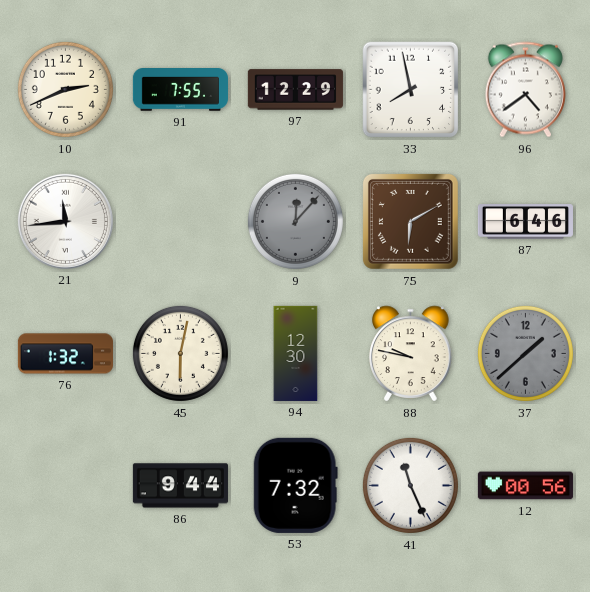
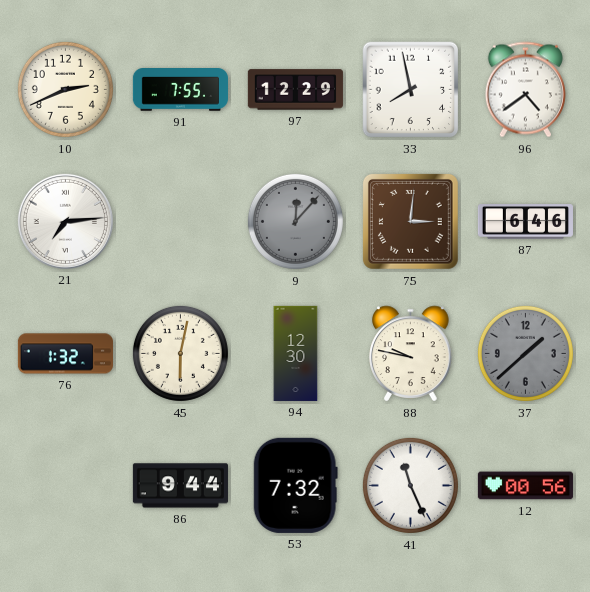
21: 11:44 -> 7:14 (65, 221)
75: 6:10 -> 3:01 (410, 221)
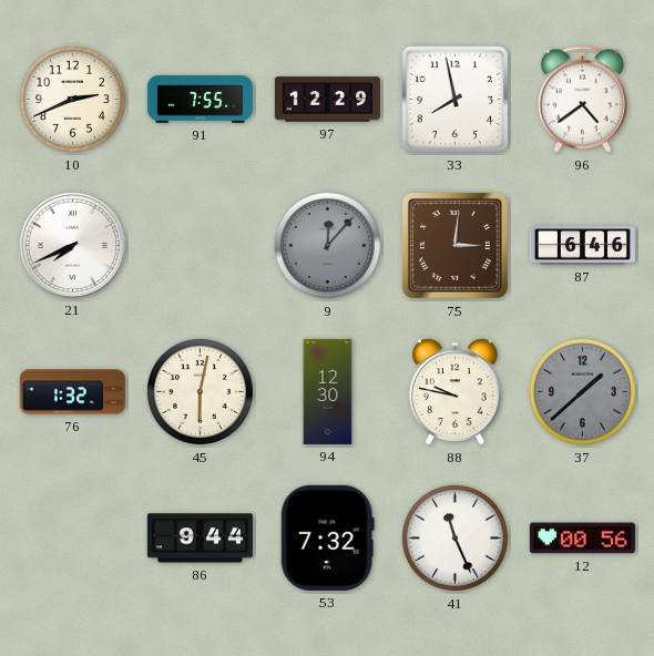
21: 7:14 -> 7:41 (72, 245)
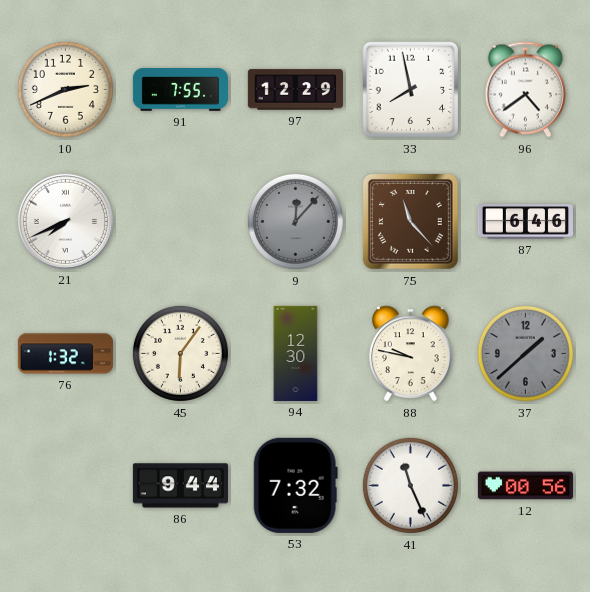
75: 3:01 -> 11:23 (410, 221)
45: 6:02 -> 6:06 (180, 353)
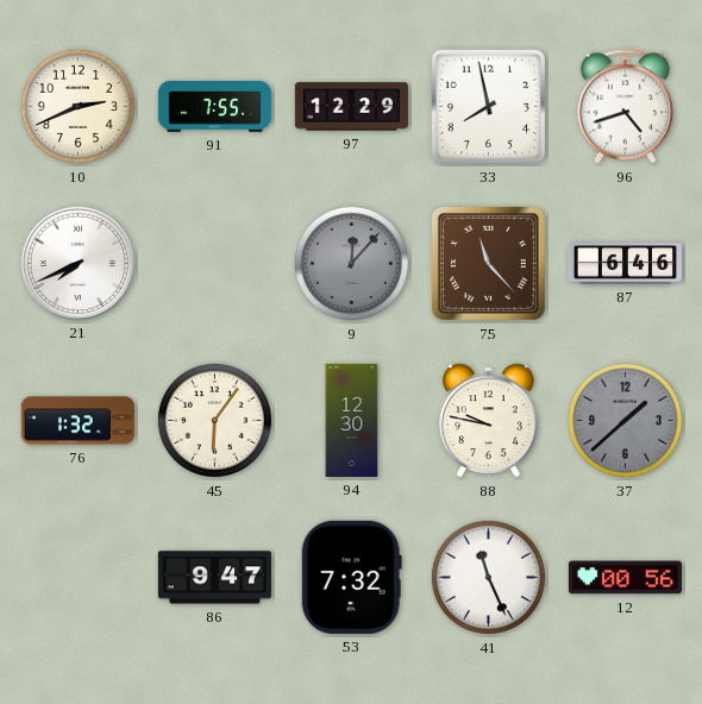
96: 4:39 -> 4:42 (625, 107)
86: 9:44 -> 9:47 (214, 578)
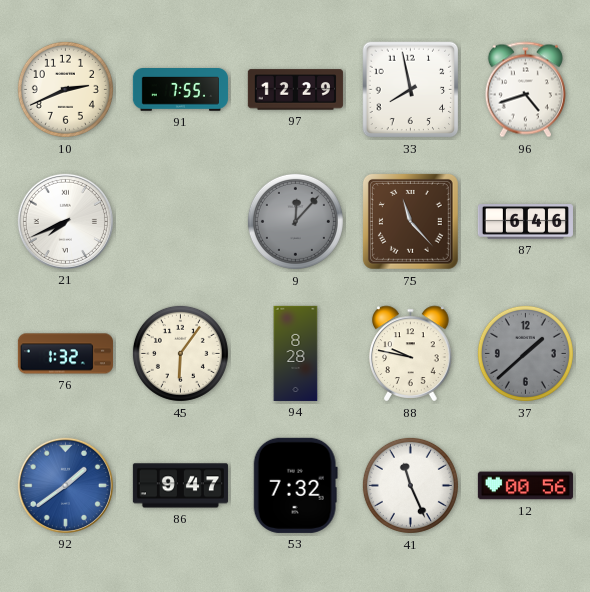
94: 12:30 -> 8:28 (296, 353)
92: none -> 1:39 (65, 485)
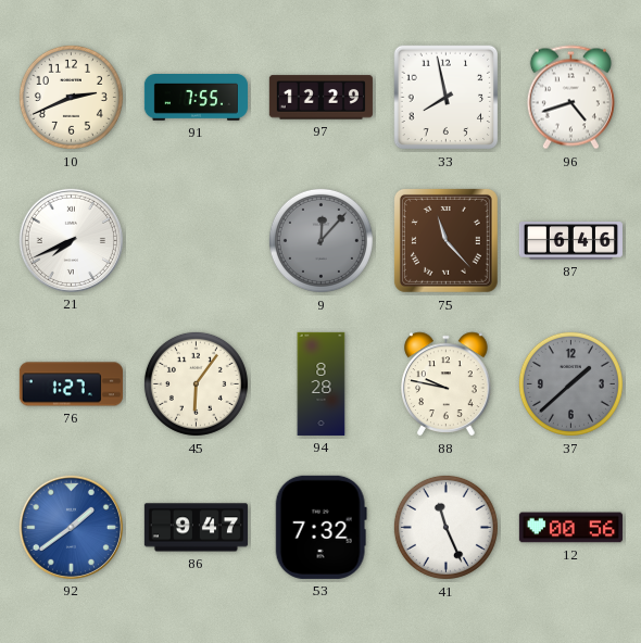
76: 1:32 -> 1:27 (71, 384)
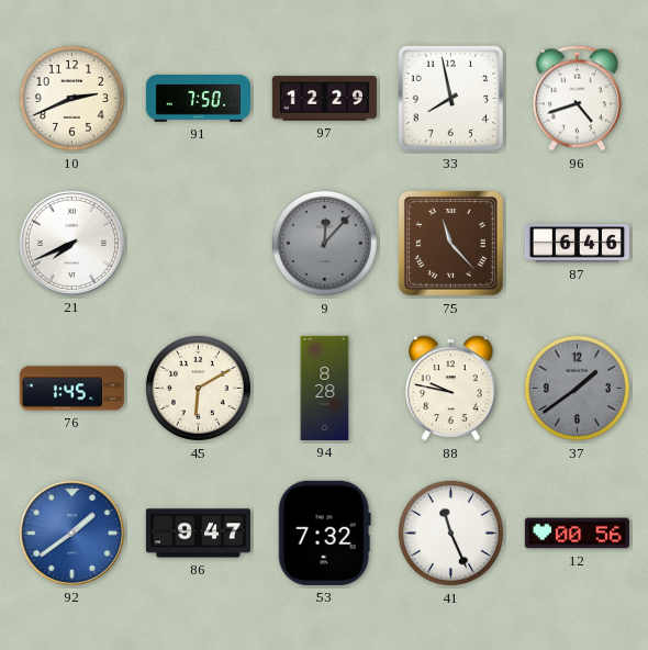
91: 7:55 -> 7:50 (198, 99)
76: 1:27 -> 1:45 (71, 389)
45: 6:06 -> 6:10 (198, 388)
37: 1:38 -> 1:39 (577, 388)
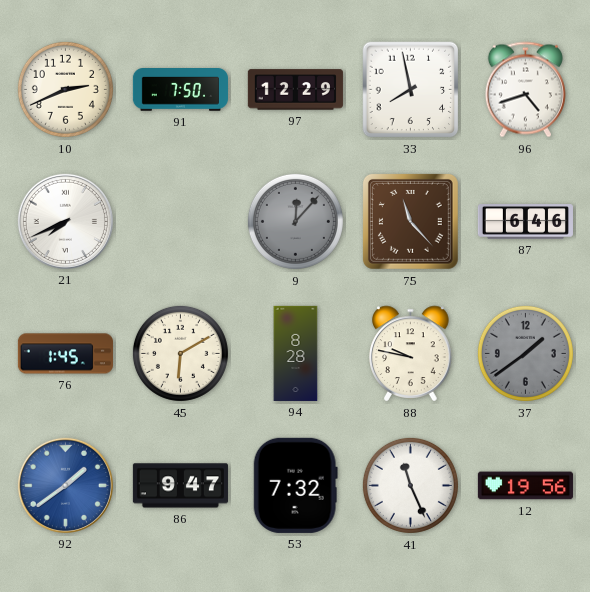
12: 00:56 -> 19:56 (525, 486)
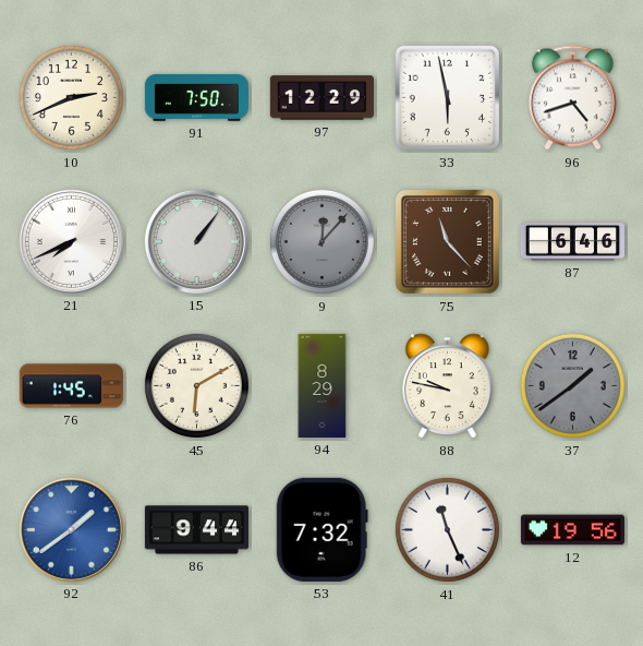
33: 7:58 -> 5:58 (448, 98)
15: none -> 1:06 (196, 241)
94: 8:28 -> 8:29 (323, 385)
86: 9:47 -> 9:44 (196, 530)
